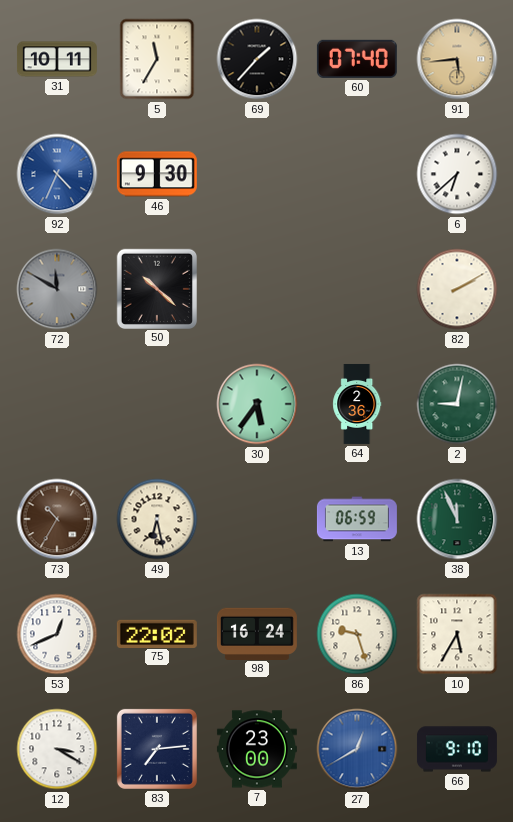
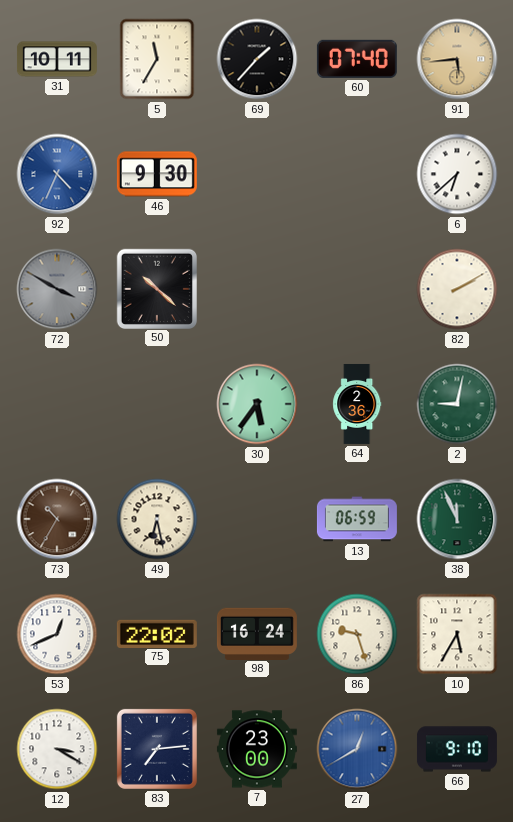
72: 11:50 -> 3:50 (57, 289)
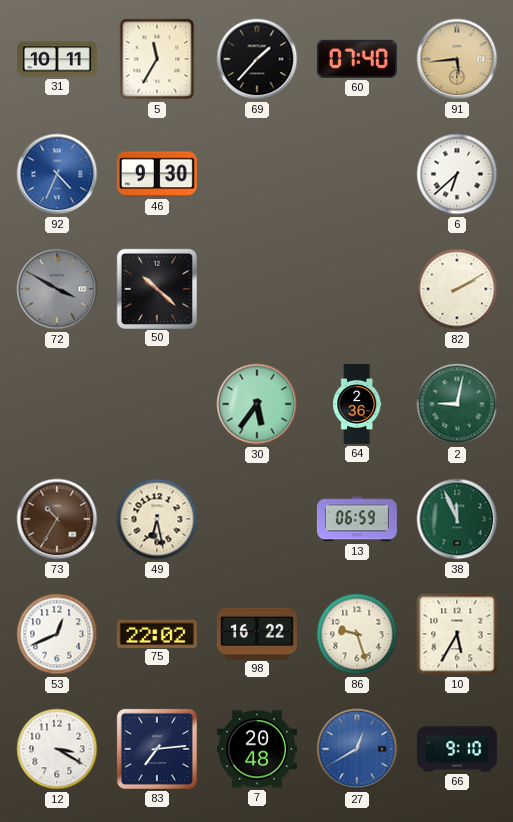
98: 16:24 -> 16:22 (257, 633)
7: 23:00 -> 20:48 (257, 749)
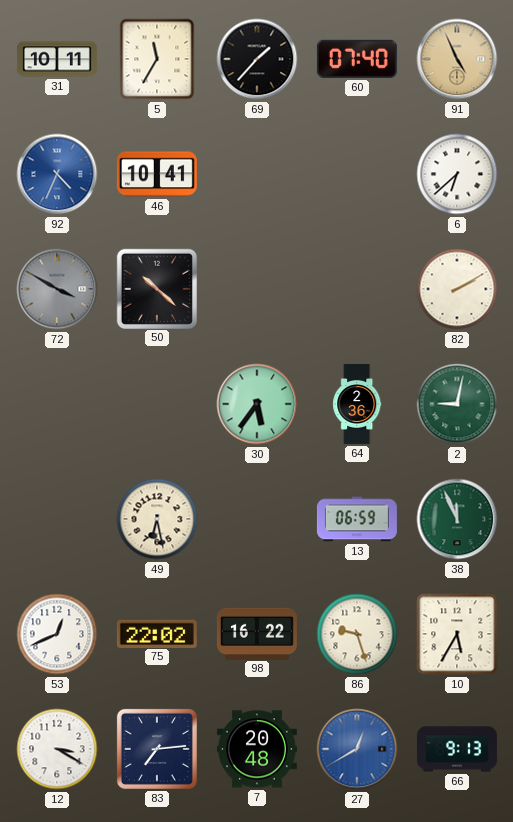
91: 5:44 -> 4:56 (457, 59)
46: 9:30 -> 10:41 (157, 174)
73: 10:35 -> none (57, 519)
66: 9:10 -> 9:13 (457, 749)
